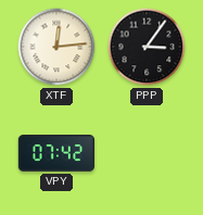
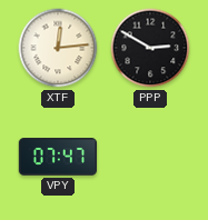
PPP: 3:06 -> 2:50 (150, 48)
VPY: 07:42 -> 07:47 (58, 157)
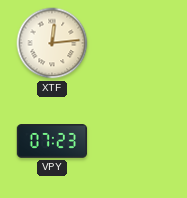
PPP: 2:50 -> none (150, 48)
VPY: 07:47 -> 07:23 (52, 141)
